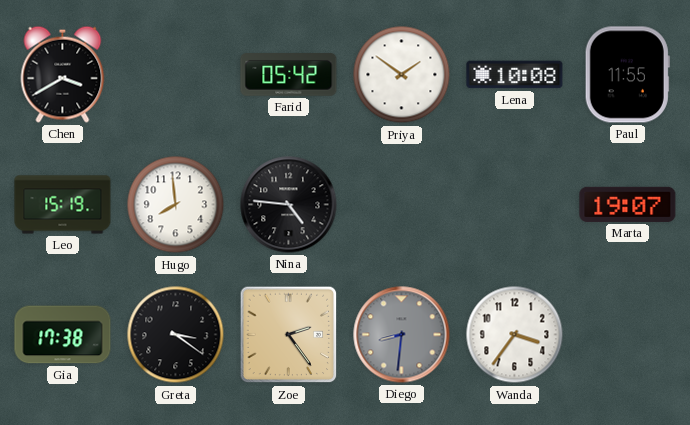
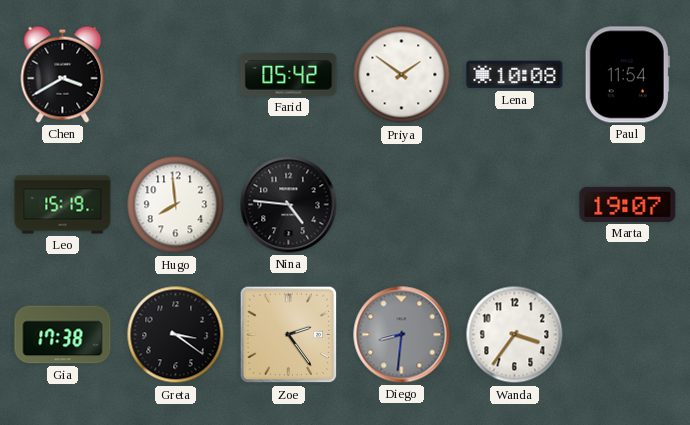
Paul: 11:55 -> 11:54 (627, 75)
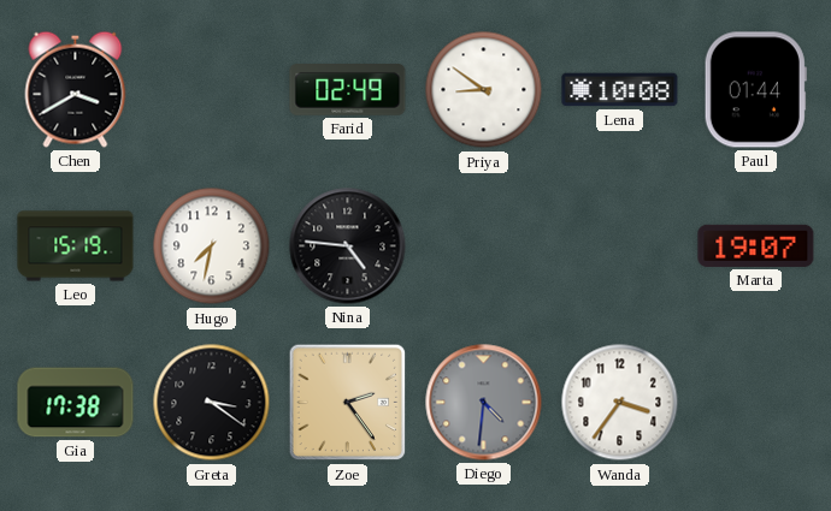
Farid: 05:42 -> 02:49 (348, 90)
Priya: 1:51 -> 8:51 (484, 90)
Paul: 11:54 -> 01:44 (755, 90)
Hugo: 7:59 -> 7:32 (212, 246)
Diego: 8:31 -> 4:31 (484, 403)
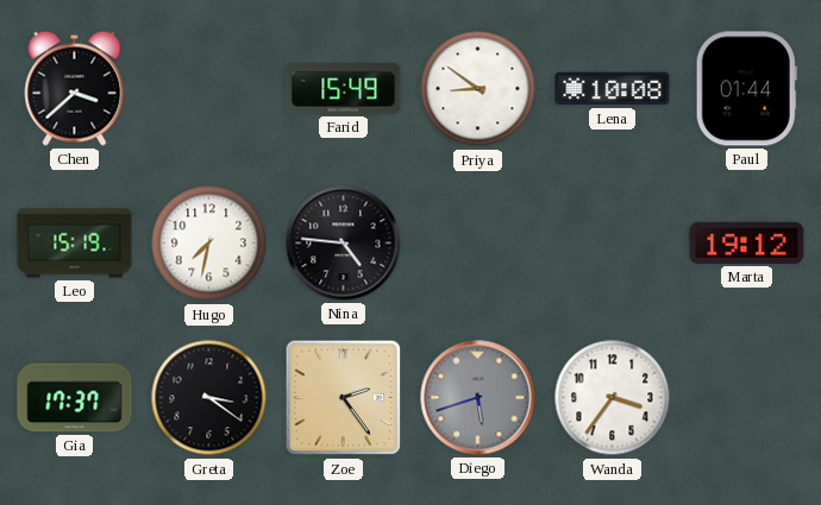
Chen: 3:40 -> 3:38 (75, 88)
Farid: 02:49 -> 15:49 (344, 89)
Marta: 19:07 -> 19:12 (747, 242)
Gia: 17:38 -> 17:37 (75, 398)
Diego: 4:31 -> 5:42 (478, 398)
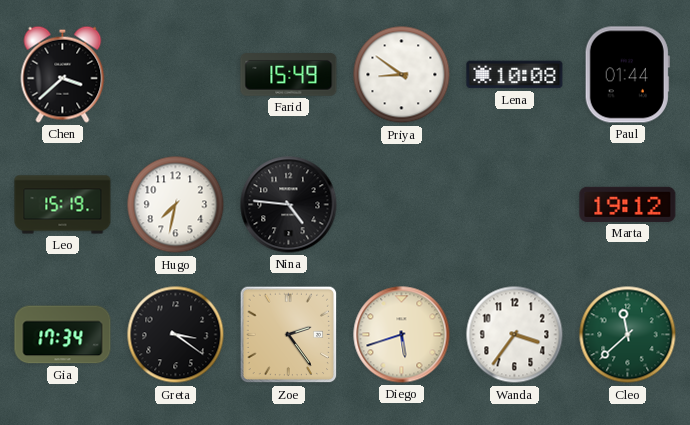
Gia: 17:37 -> 17:34 (63, 335)
Diego dial: grey -> cream (402, 335)
Cleo: none -> 11:38 (628, 335)
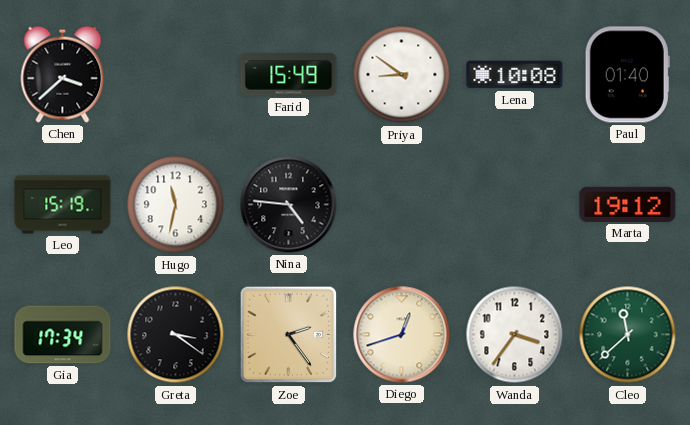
Paul: 01:44 -> 01:40 (627, 75)
Hugo: 7:32 -> 11:32 (176, 205)
Diego: 5:42 -> 12:42 (402, 335)
